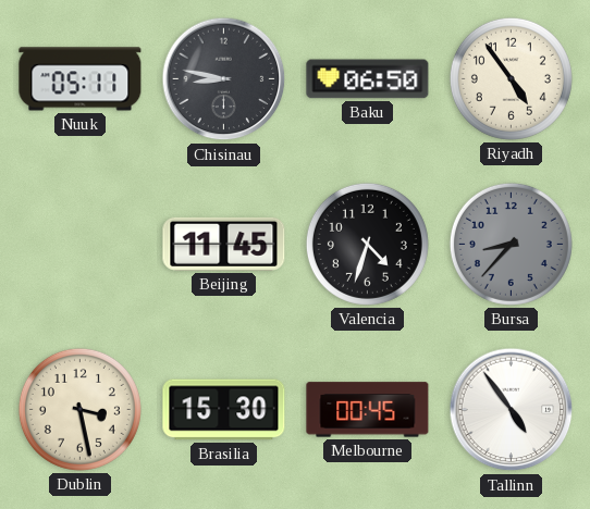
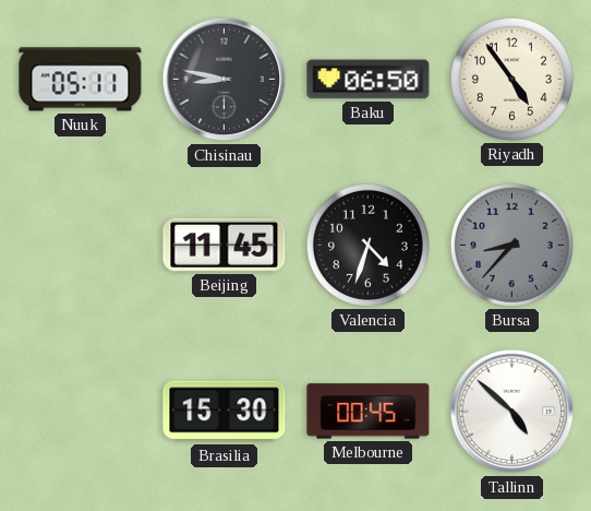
Dublin: 3:28 -> none (79, 409)
Tallinn: 4:54 -> 4:52 (512, 412)
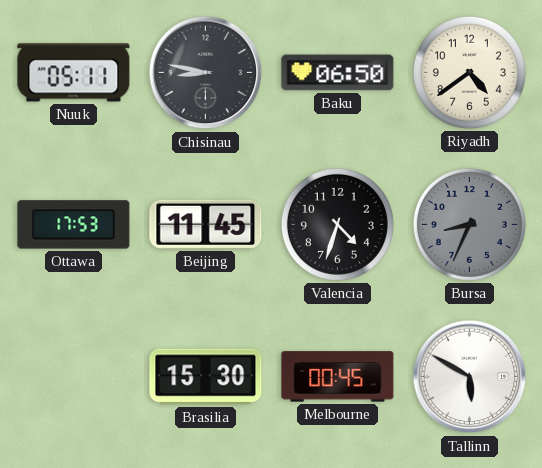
Riyadh: 4:54 -> 4:39 (469, 72)
Ottawa: none -> 17:53 (74, 225)
Bursa: 8:37 -> 8:34 (469, 224)
Tallinn: 4:52 -> 5:50 (470, 377)
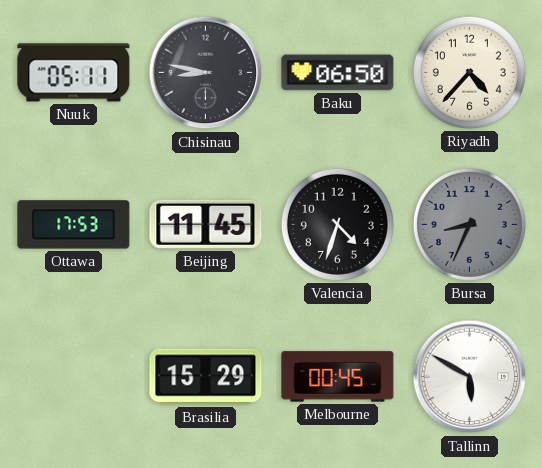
Riyadh: 4:39 -> 4:37 (469, 72)
Brasilia: 15:30 -> 15:29 (206, 377)
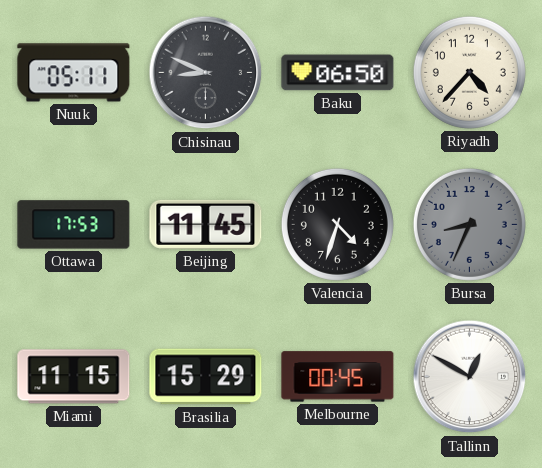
Chisinau: 8:47 -> 8:49 (206, 73)
Miami: none -> 11:15 (74, 377)
Tallinn: 5:50 -> 12:50 (470, 377)
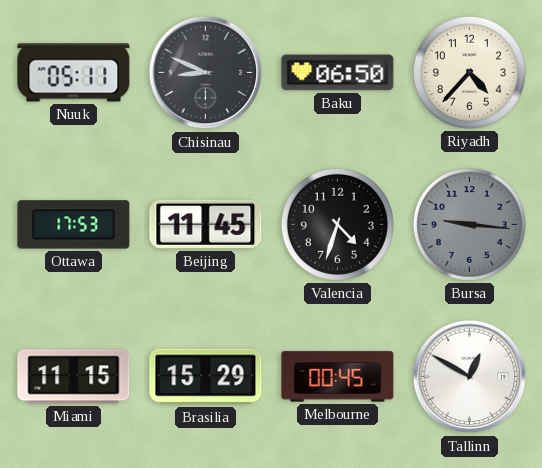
Bursa: 8:34 -> 9:16 (469, 224)
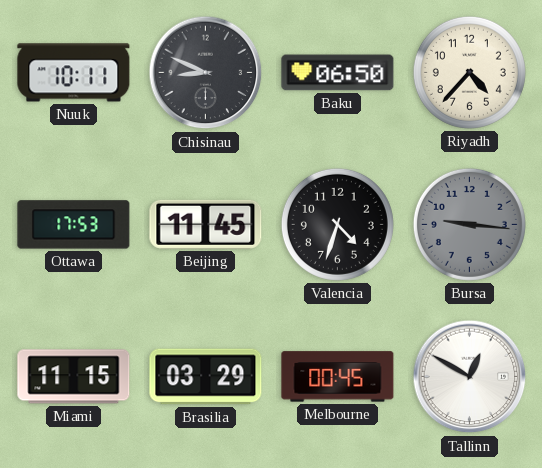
Nuuk: 05:11 -> 10:11 (74, 73)
Brasilia: 15:29 -> 03:29 (206, 377)
